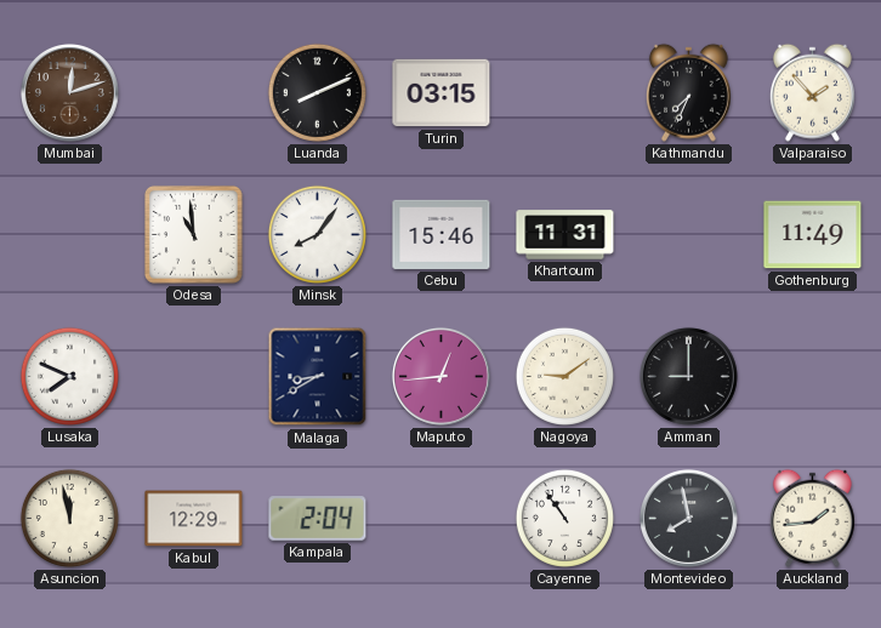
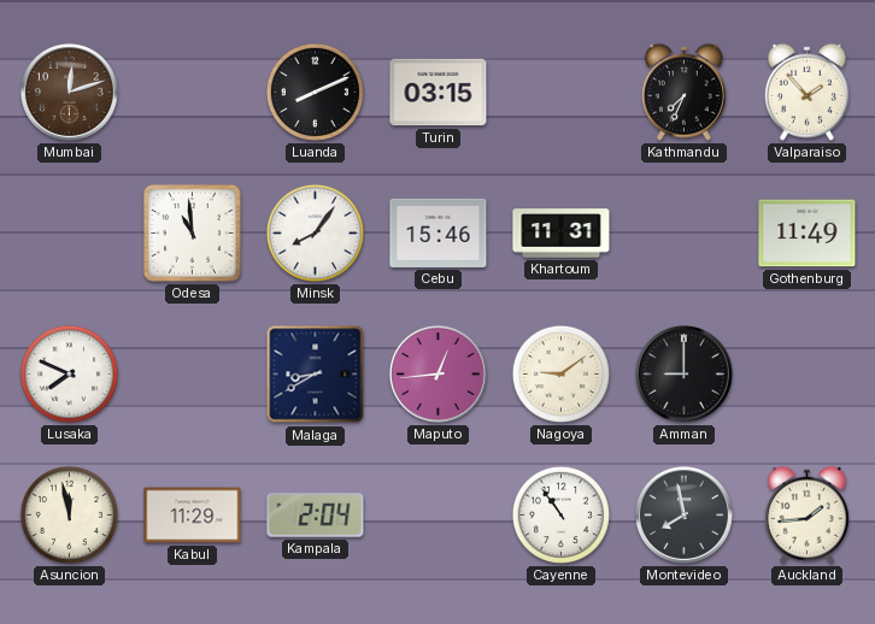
Kabul: 12:29 -> 11:29 (193, 516)
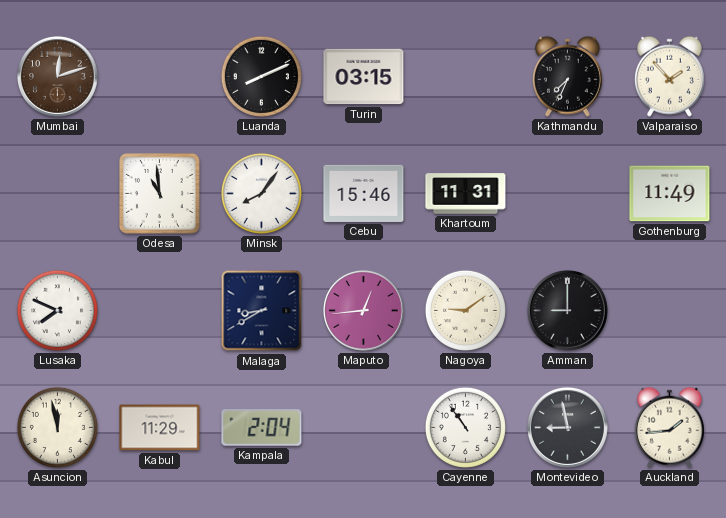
Montevideo: 7:58 -> 8:58 (567, 427)
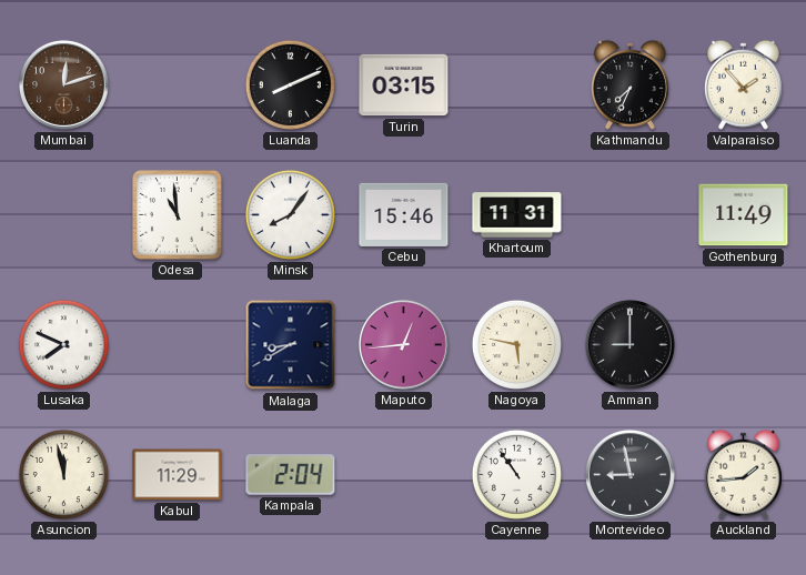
Nagoya: 9:09 -> 5:47 (516, 344)
